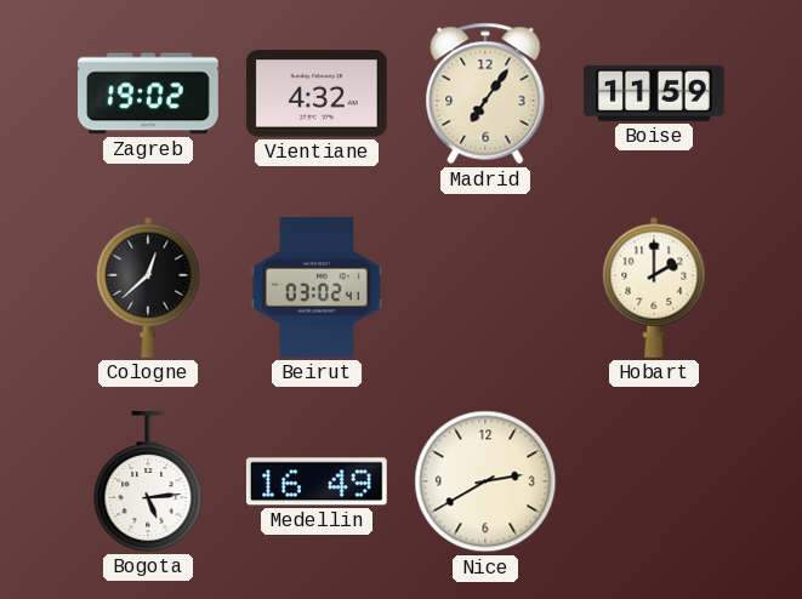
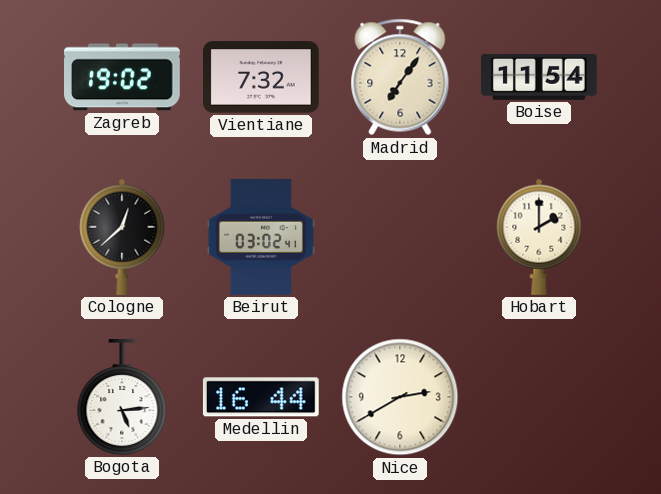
Vientiane: 4:32 -> 7:32 (262, 77)
Boise: 11:59 -> 11:54 (540, 77)
Medellin: 16:49 -> 16:44 (261, 397)
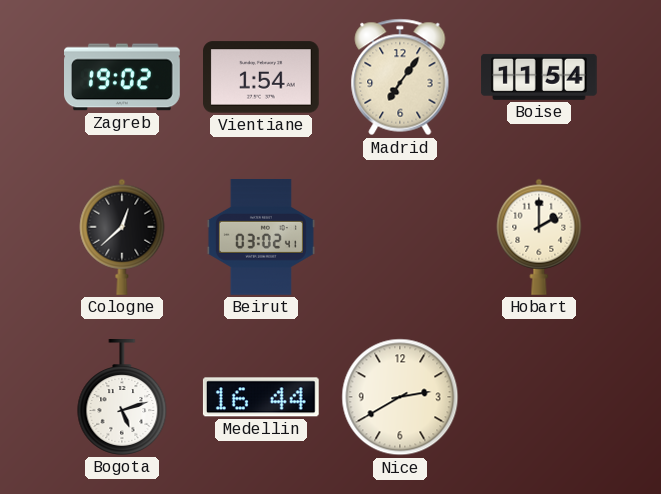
Vientiane: 7:32 -> 1:54 (262, 77)
Bogota: 5:14 -> 5:12 (122, 398)
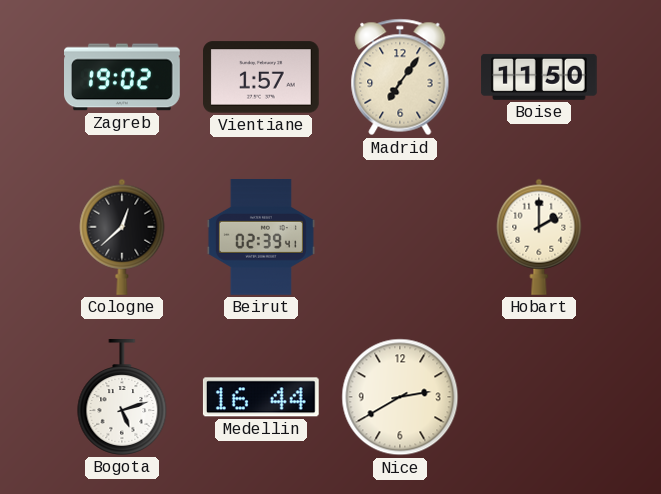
Vientiane: 1:54 -> 1:57 (262, 77)
Boise: 11:54 -> 11:50 (540, 77)
Beirut: 03:02 -> 02:39 (261, 237)
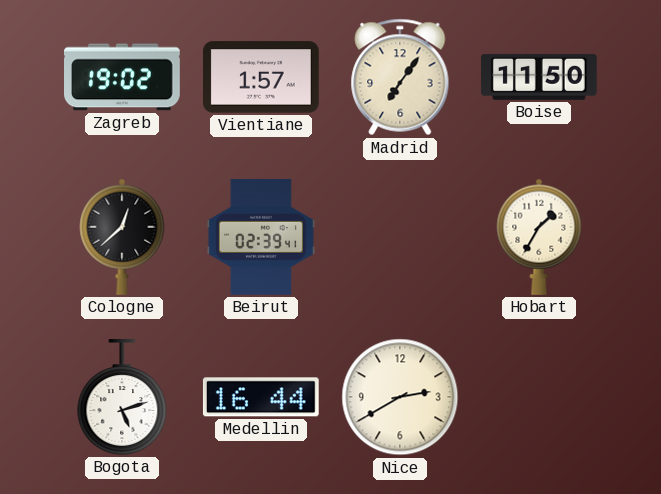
Hobart: 2:00 -> 1:35 (539, 237)
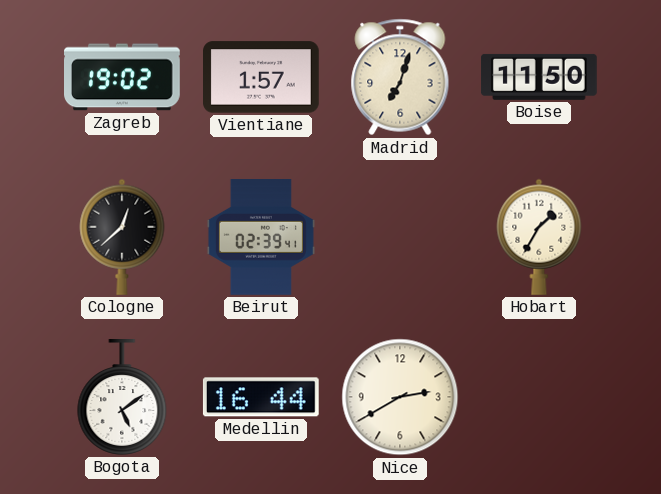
Madrid: 7:06 -> 7:03 (400, 77)
Bogota: 5:12 -> 5:09 (122, 398)
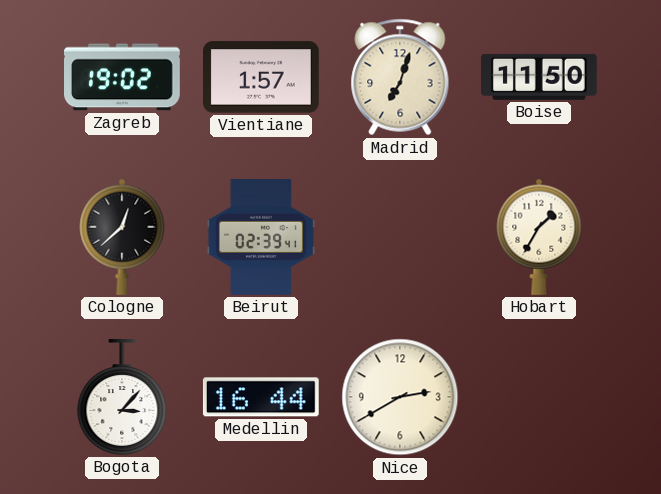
Bogota: 5:09 -> 3:07 (122, 398)
